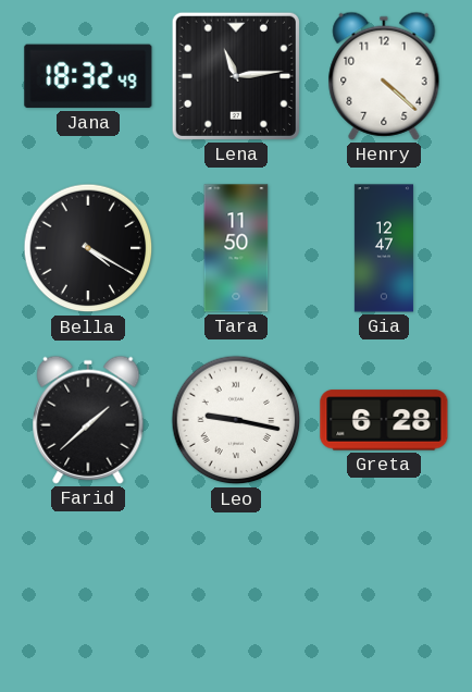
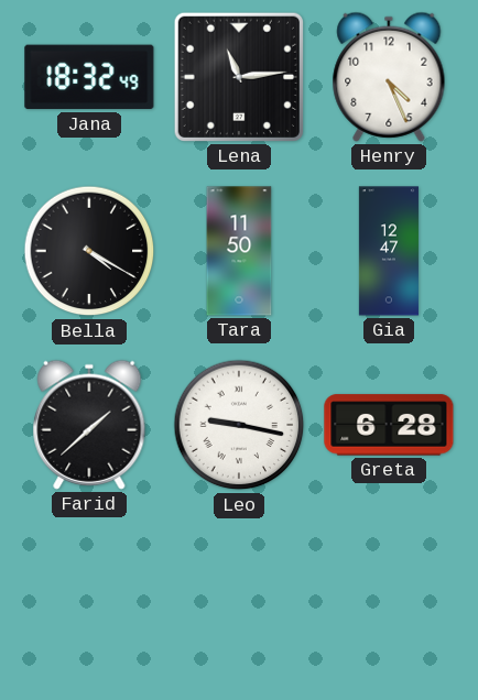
Henry: 4:22 -> 4:26 (389, 77)
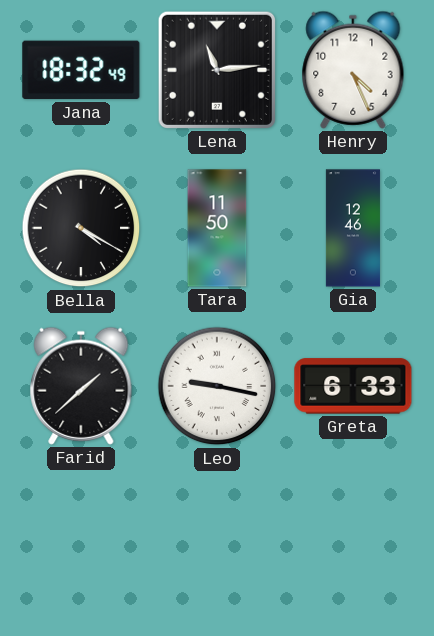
Gia: 12:47 -> 12:46 (353, 228)
Greta: 6:28 -> 6:33 (353, 386)
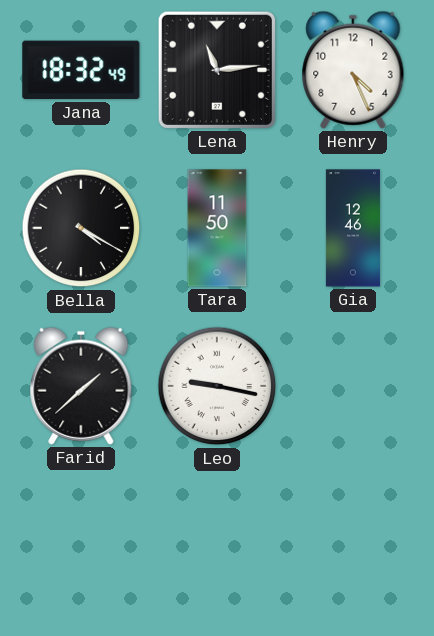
Greta: 6:33 -> none (353, 386)
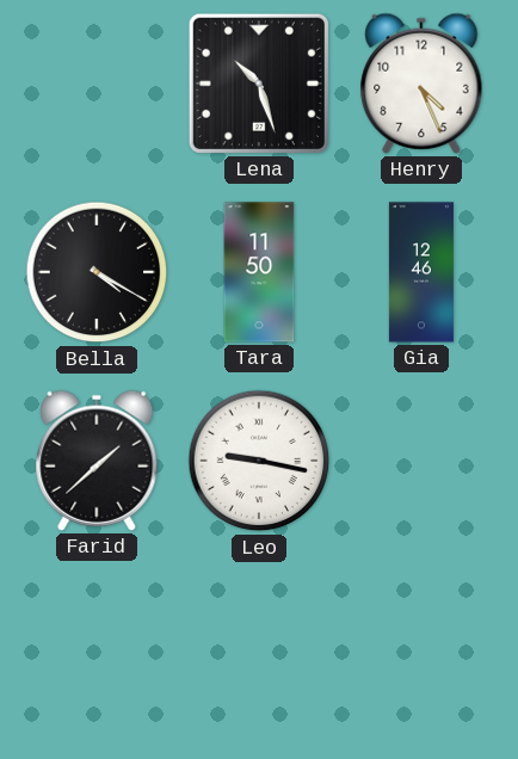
Jana: 18:32 -> none (81, 70)
Lena: 11:14 -> 10:27 (259, 84)
